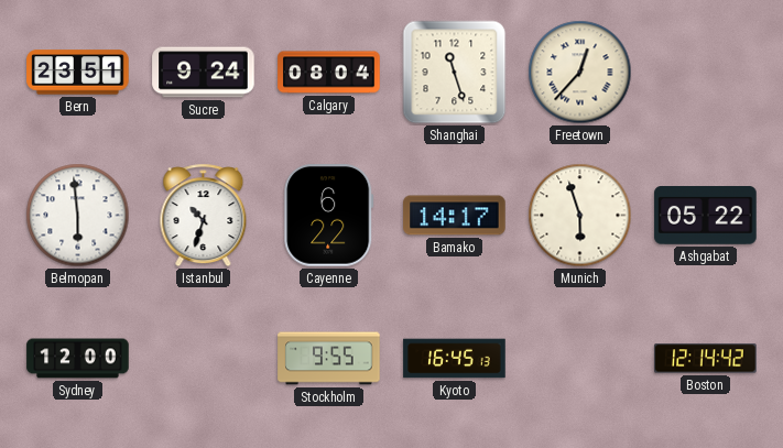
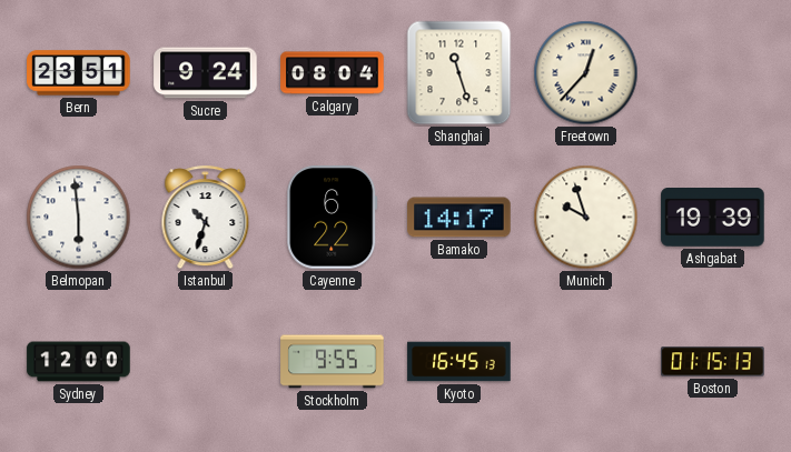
Munich: 5:57 -> 9:57 (586, 218)
Ashgabat: 05:22 -> 19:39 (713, 218)
Boston: 12:14 -> 01:15 (713, 362)
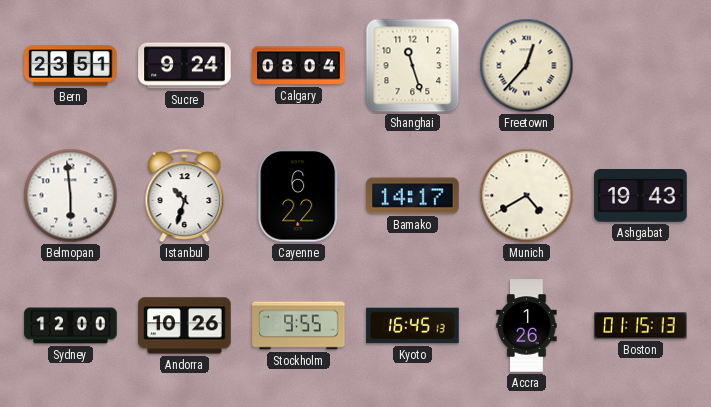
Munich: 9:57 -> 4:40 (527, 196)
Ashgabat: 19:39 -> 19:43 (641, 196)
Andorra: none -> 10:26 (185, 326)
Accra: none -> 1:26 (527, 326)
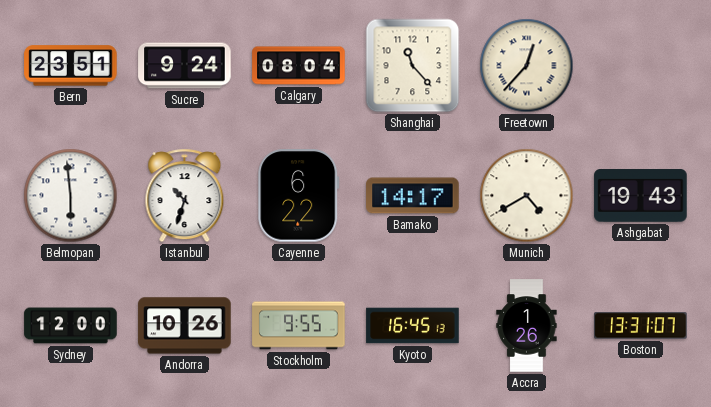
Shanghai: 11:27 -> 11:23 (413, 66)
Boston: 01:15 -> 13:31 (641, 326)
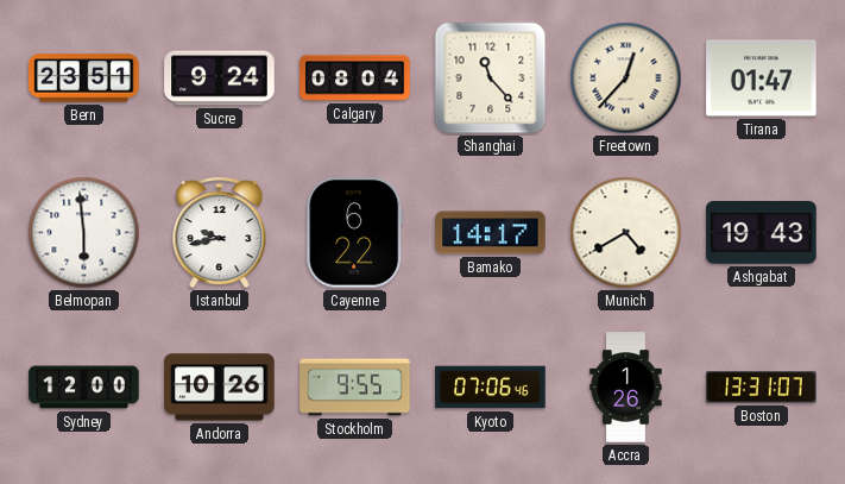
Tirana: none -> 01:47 (762, 78)
Istanbul: 10:33 -> 9:43 (220, 233)
Kyoto: 16:45 -> 07:06 (491, 388)
